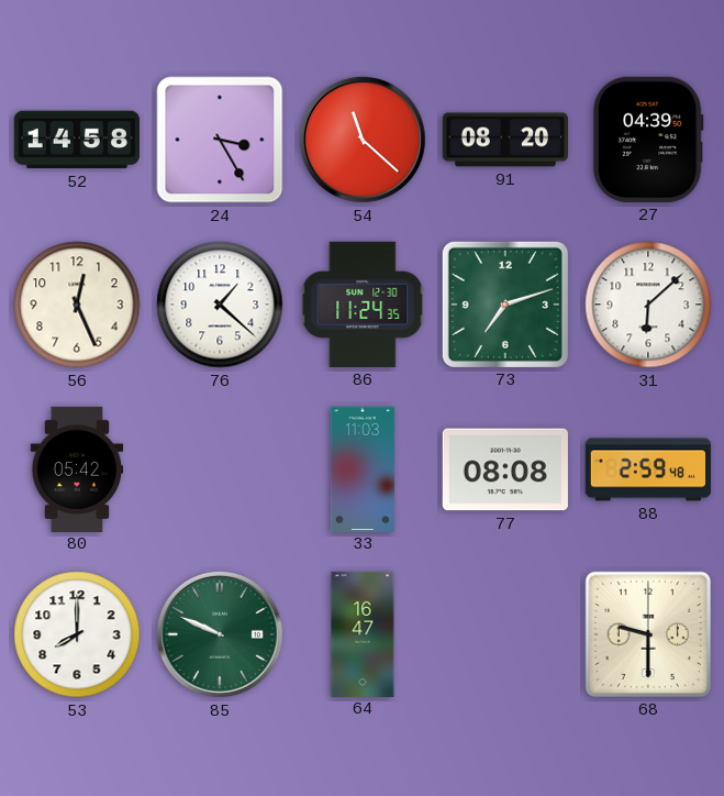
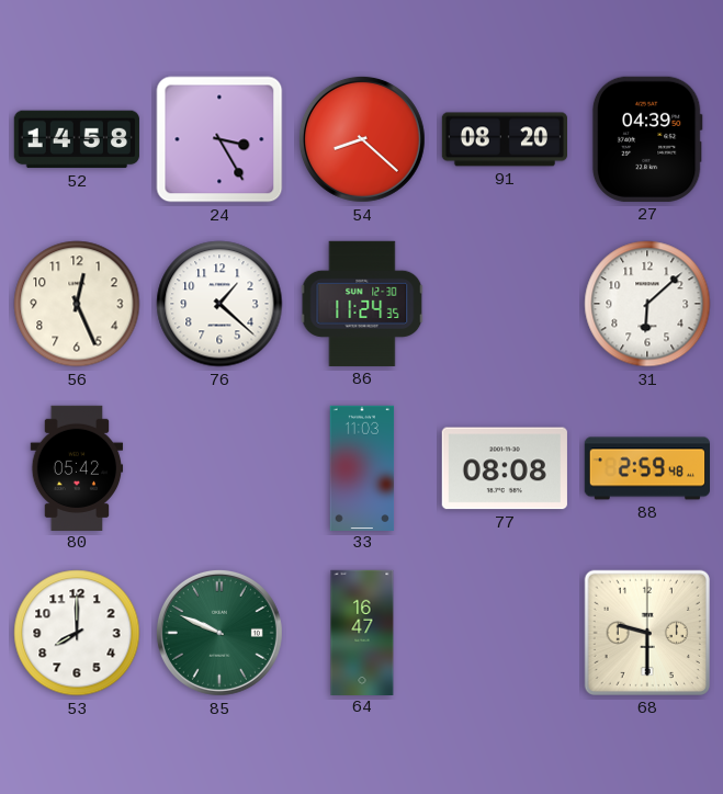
54: 11:22 -> 8:22 (362, 139)
73: 7:12 -> none (505, 305)
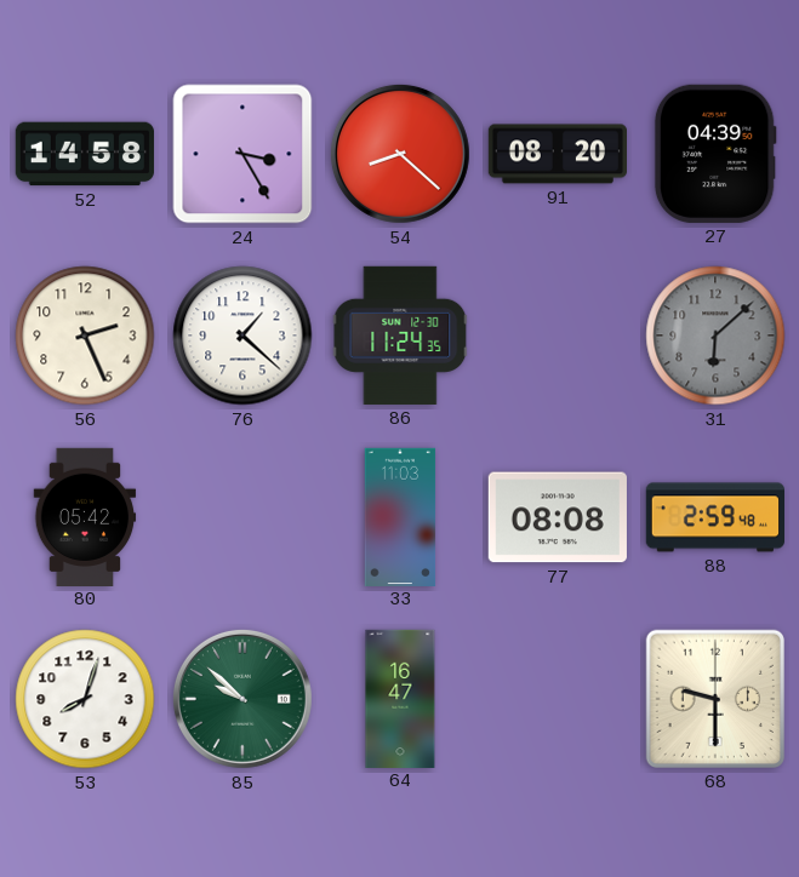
56: 12:26 -> 2:26 (85, 336)
31 dial: white -> grey (715, 336)
53: 8:00 -> 8:03 (85, 699)
85: 9:49 -> 9:52 (242, 699)
